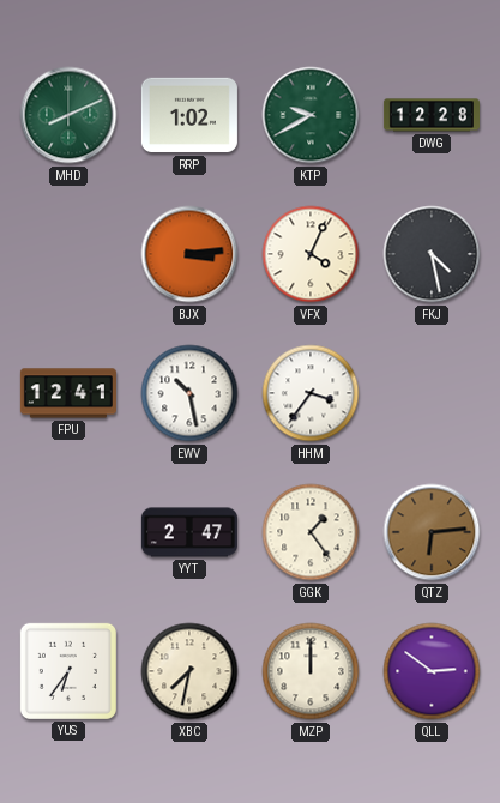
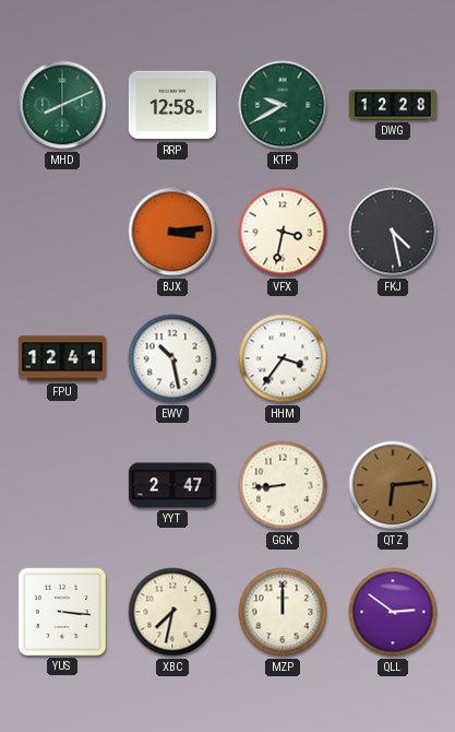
RRP: 1:02 -> 12:58 (172, 105)
VFX: 4:04 -> 3:32 (283, 232)
GGK: 1:24 -> 8:44 (283, 485)
YUS: 6:36 -> 3:16 (62, 612)
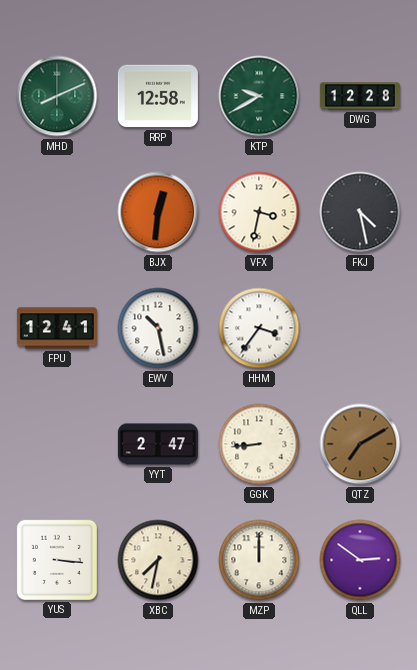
BJX: 3:14 -> 12:31 (158, 212)
QTZ: 6:14 -> 7:10 (360, 444)
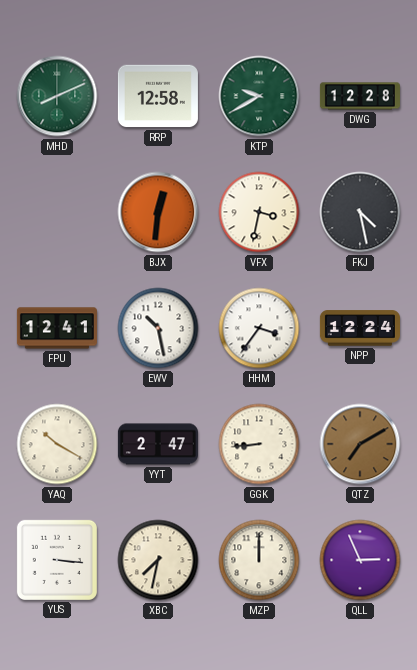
NPP: none -> 12:24 (360, 328)
YAQ: none -> 10:20 (57, 444)
QLL: 2:51 -> 2:56 (360, 560)
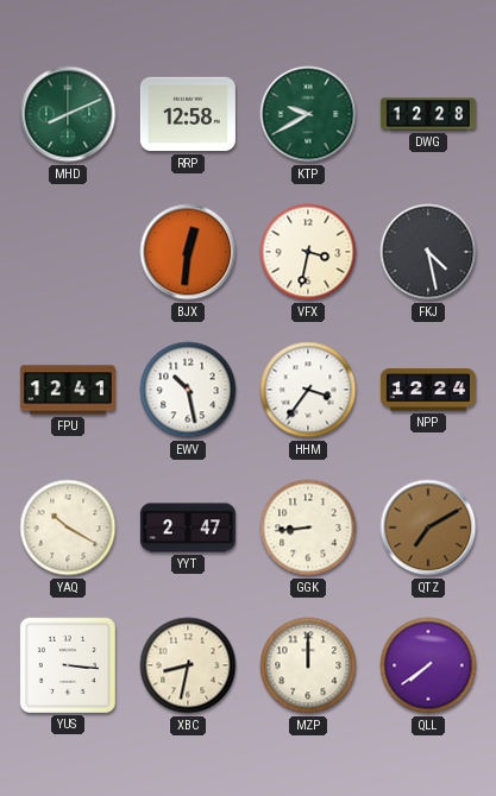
XBC: 7:32 -> 8:32 (188, 665)
QLL: 2:56 -> 7:39 (428, 665)
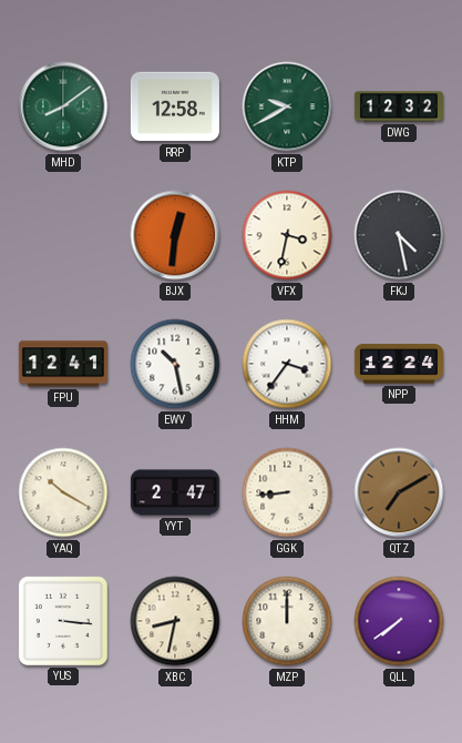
MHD: 8:11 -> 8:09 (63, 106)
DWG: 12:28 -> 12:32 (399, 106)
